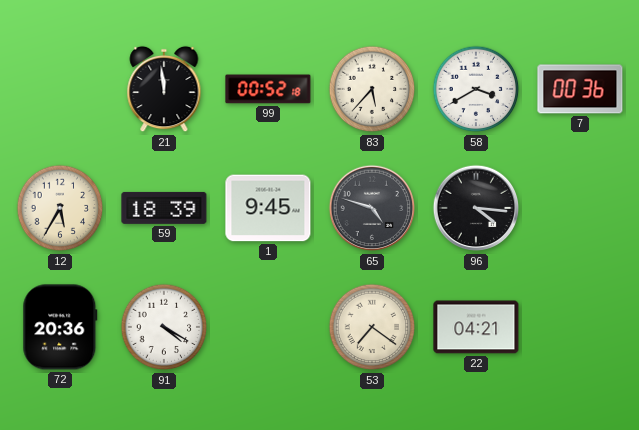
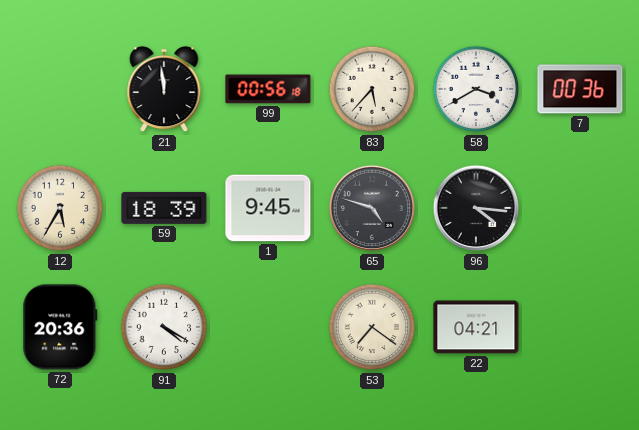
99: 00:52 -> 00:56 (268, 89)
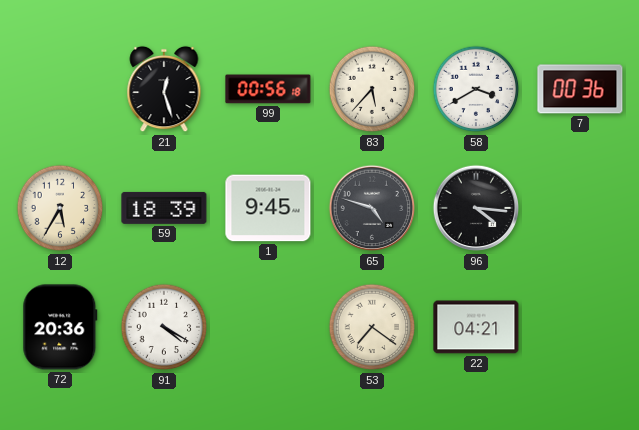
21: 11:59 -> 12:27 (164, 89)
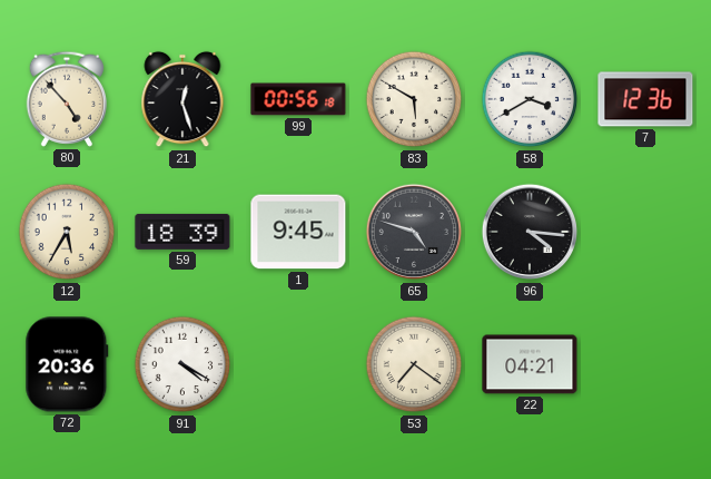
80: none -> 4:53 (66, 99)
83: 5:37 -> 5:50 (414, 99)
7: 00:36 -> 12:36 (645, 99)
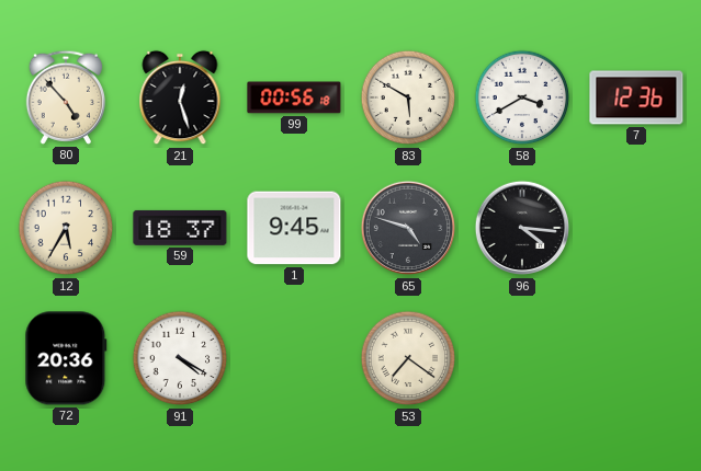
59: 18:39 -> 18:37 (180, 228)
22: 04:21 -> none (530, 364)
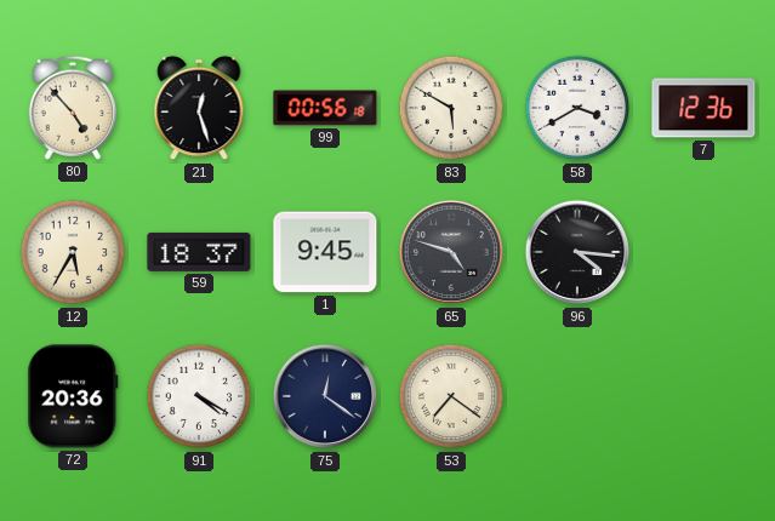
75: none -> 12:21 (325, 396)
